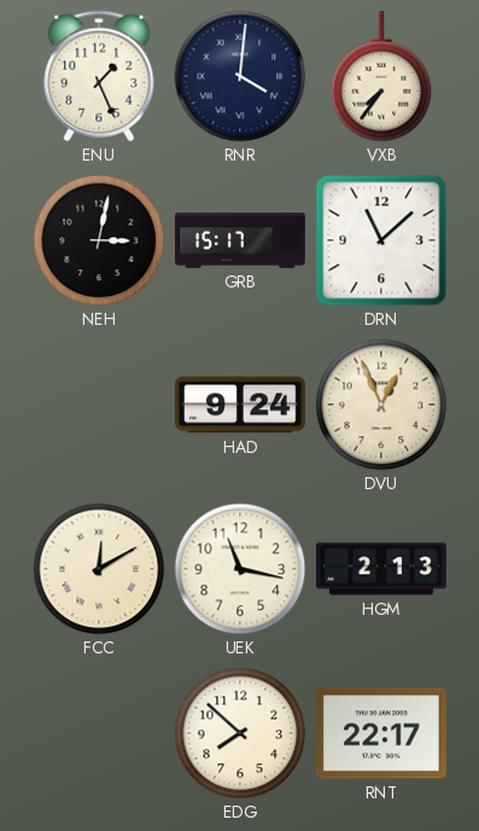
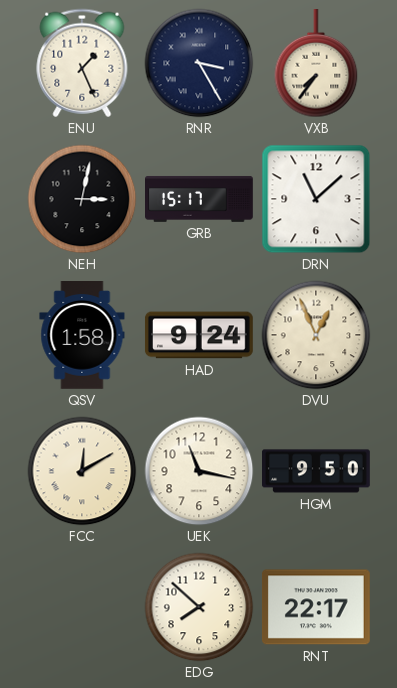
RNR: 4:01 -> 3:25 (199, 63)
QSV: none -> 1:58 (82, 336)
HGM: 2:13 -> 9:50 (316, 471)
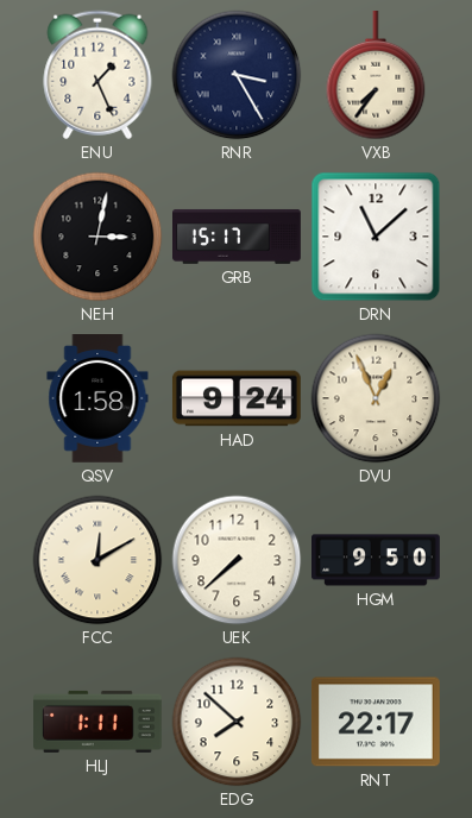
UEK: 11:17 -> 7:38 (237, 560)
HLJ: none -> 1:11 (99, 722)
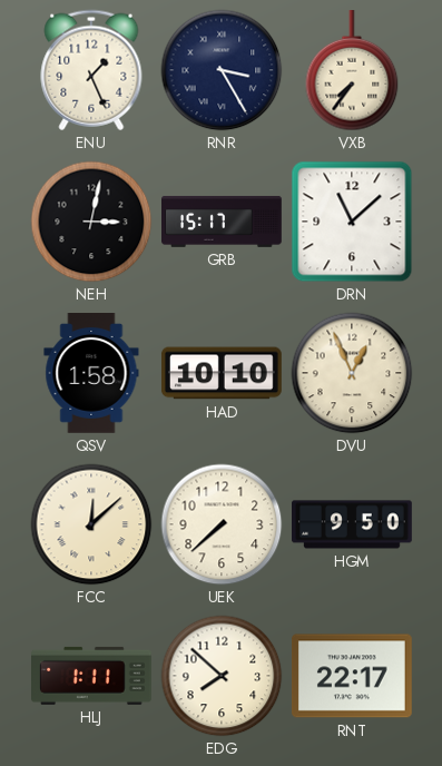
HAD: 9:24 -> 10:10 (222, 373)
FCC: 12:10 -> 12:08 (91, 524)
